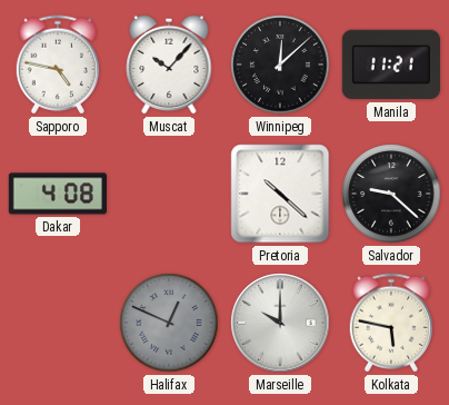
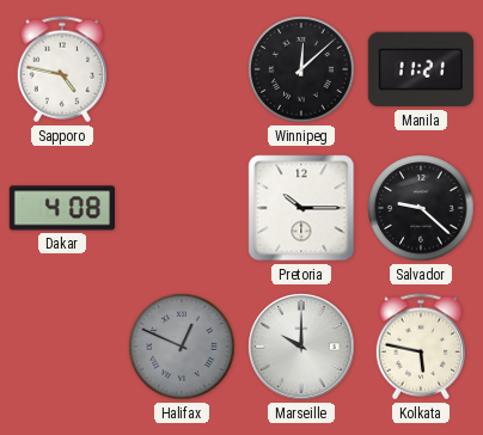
Muscat: 10:07 -> none (169, 65)
Pretoria: 10:22 -> 10:15 (301, 208)
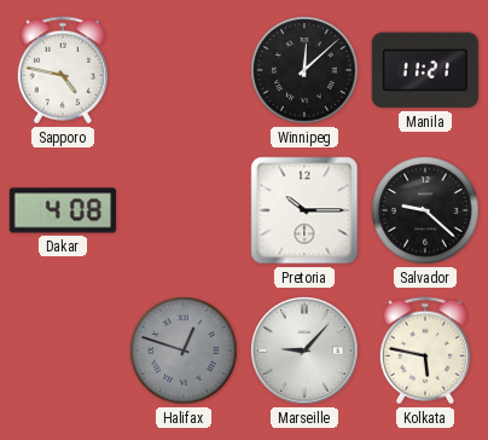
Halifax: 12:49 -> 12:48 (184, 351)
Marseille: 10:00 -> 9:07 (304, 351)
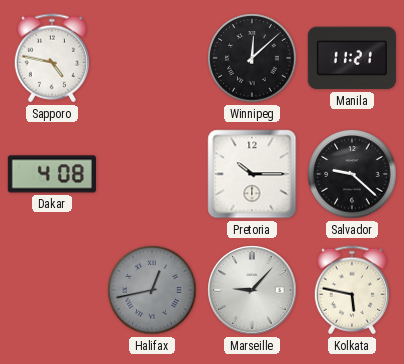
Halifax: 12:48 -> 12:43 (152, 290)
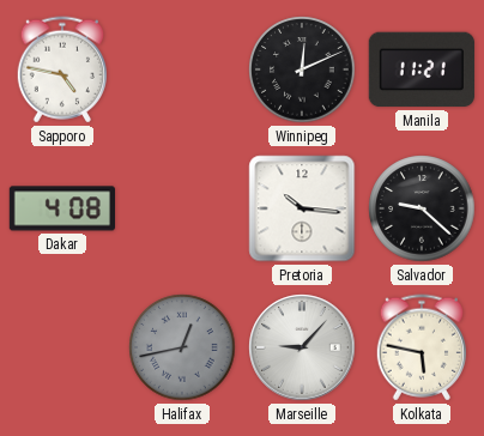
Winnipeg: 12:08 -> 12:11 (302, 69)
Pretoria: 10:15 -> 10:16 (302, 208)
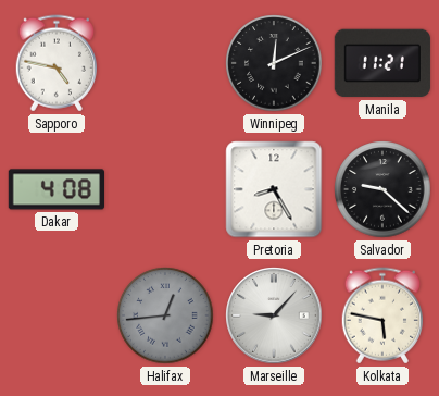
Pretoria: 10:16 -> 8:25 (274, 189)
Halifax: 12:43 -> 12:44 (165, 315)
